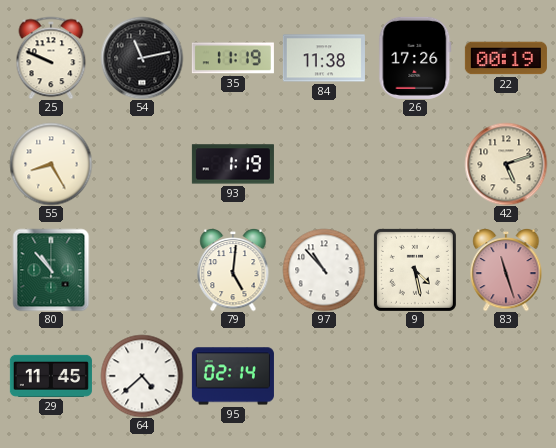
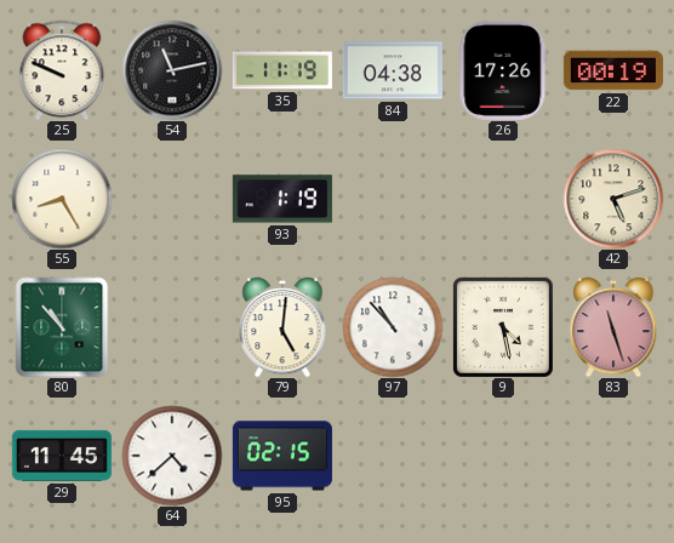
84: 11:38 -> 04:38 (393, 70)
95: 02:14 -> 02:15 (282, 456)
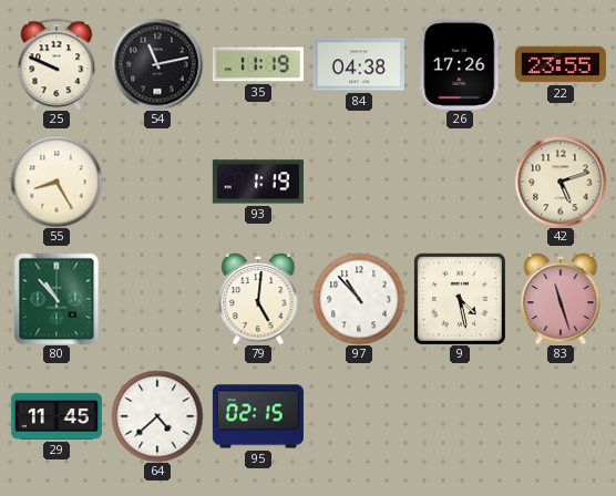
22: 00:19 -> 23:55 (561, 64)
